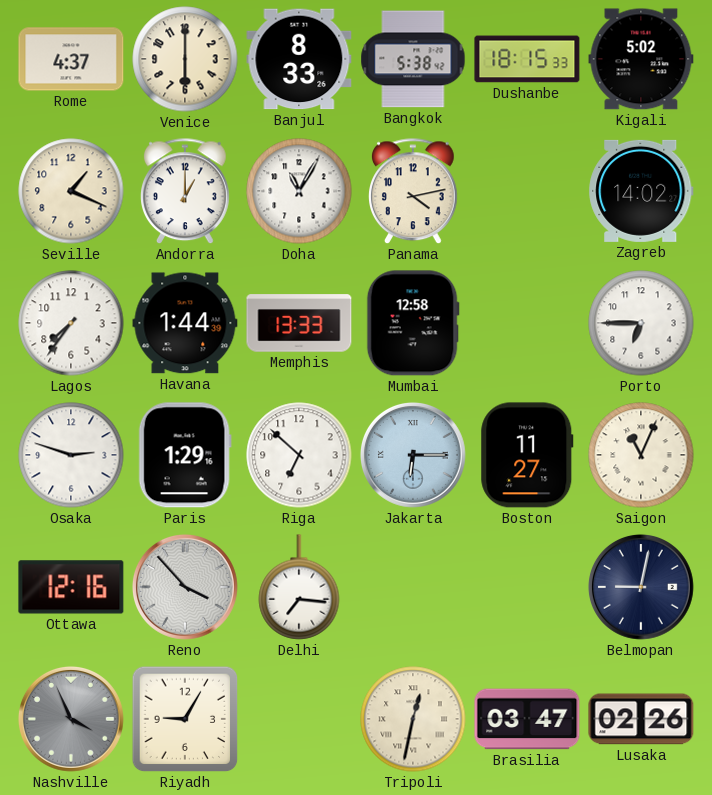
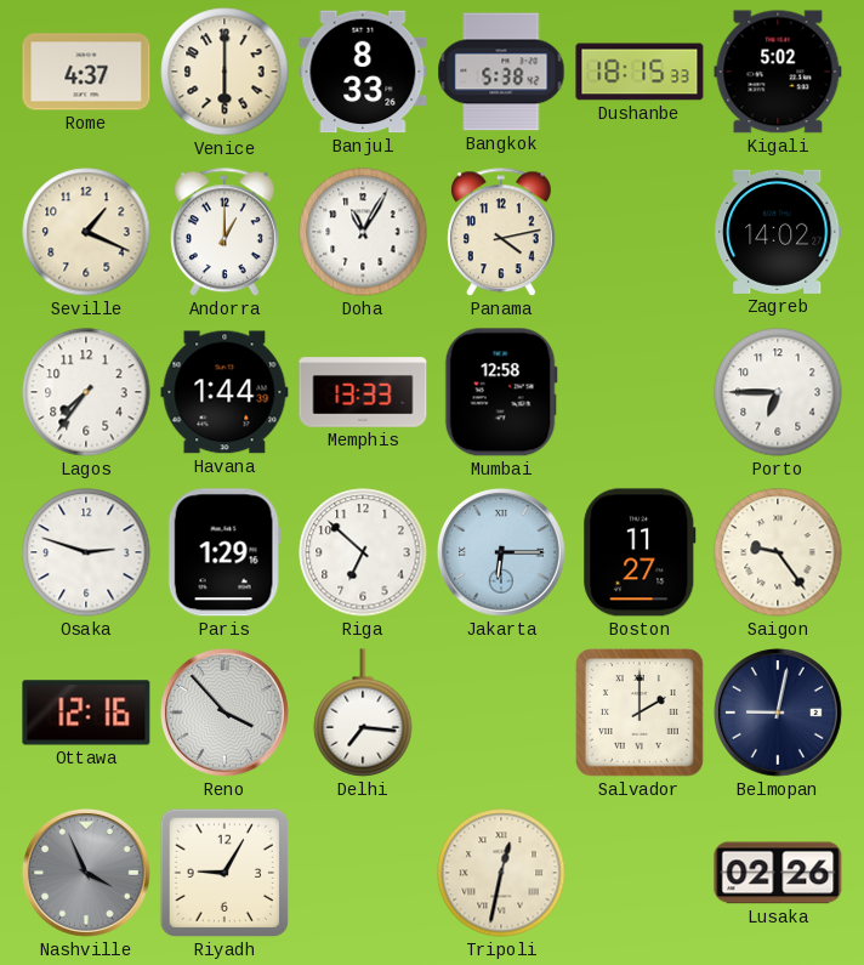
Saigon: 11:04 -> 9:24 (778, 552)
Salvador: none -> 2:00 (640, 713)
Brasilia: 03:47 -> none (527, 719)
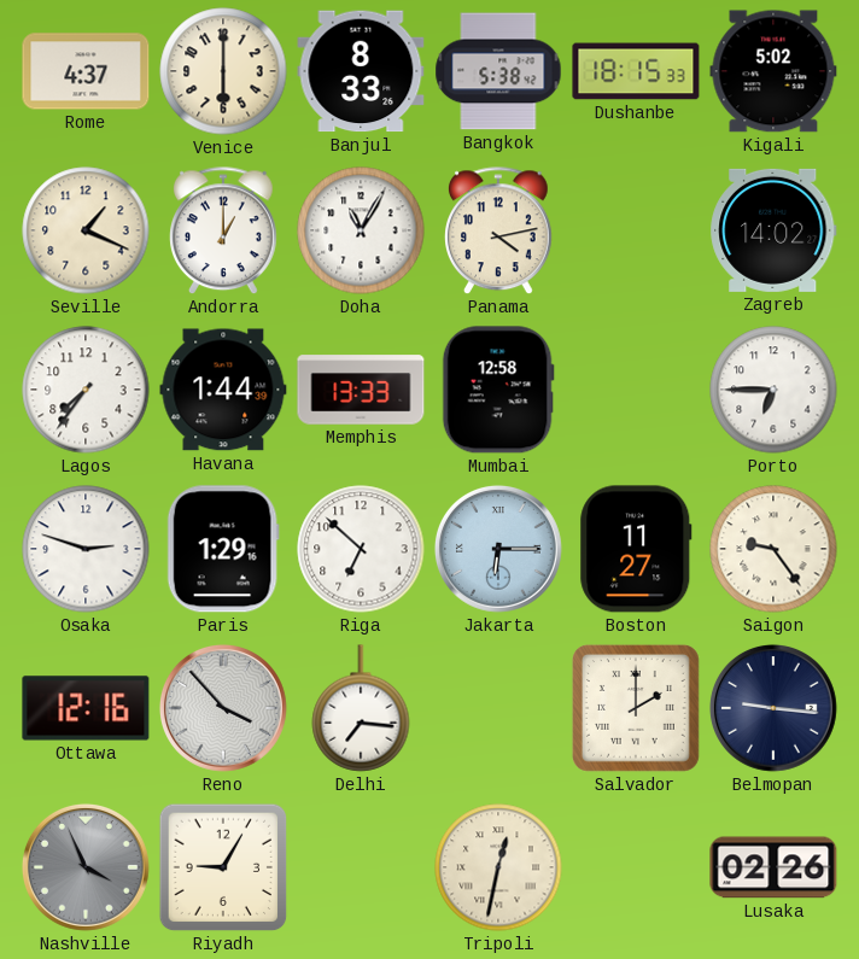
Belmopan: 9:02 -> 9:16 (773, 708)
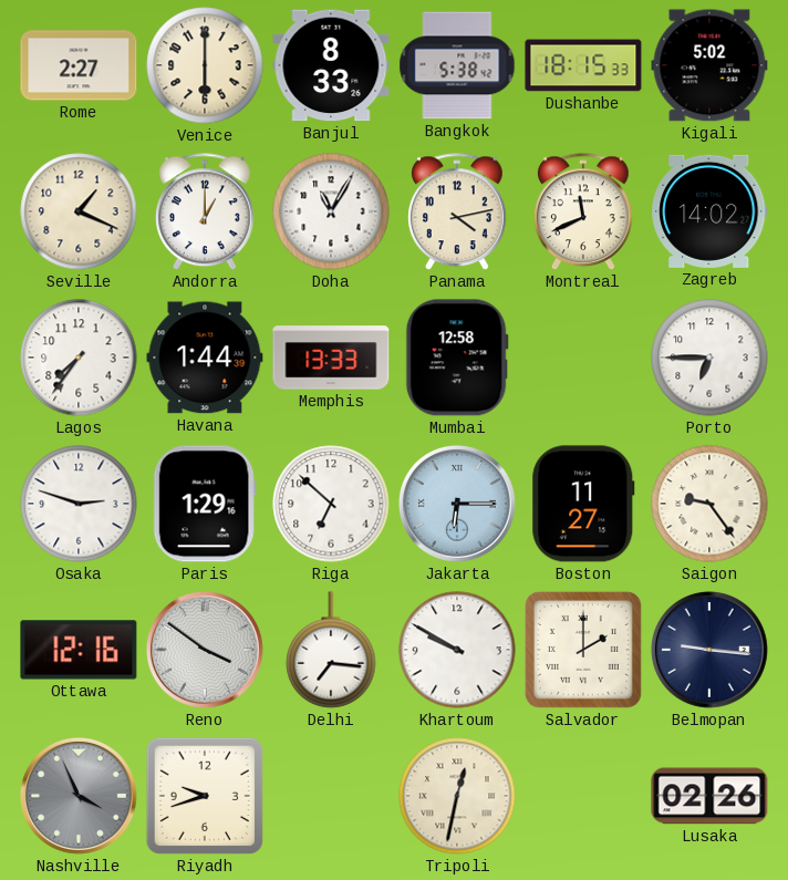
Rome: 4:37 -> 2:27 (79, 65)
Montreal: none -> 11:41 (584, 213)
Reno: 3:53 -> 3:51 (205, 650)
Khartoum: none -> 9:50 (457, 650)
Riyadh: 9:05 -> 9:42 (205, 796)
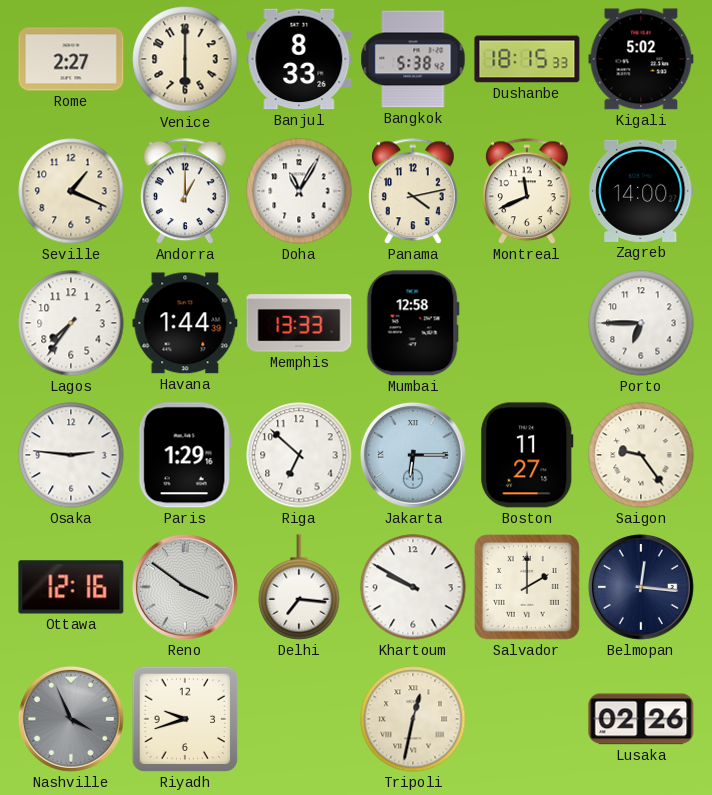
Zagreb: 14:02 -> 14:00 (641, 191)
Osaka: 2:48 -> 2:46 (71, 455)
Belmopan: 9:16 -> 12:16 (641, 587)
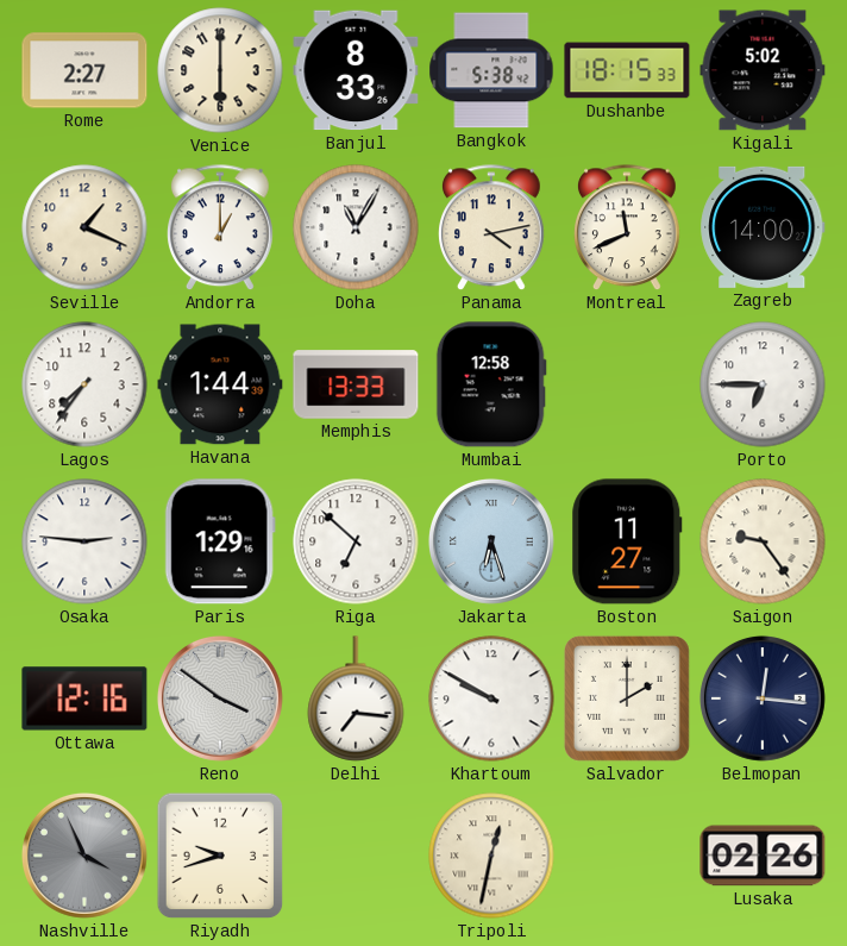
Jakarta: 6:15 -> 6:27 (491, 541)
